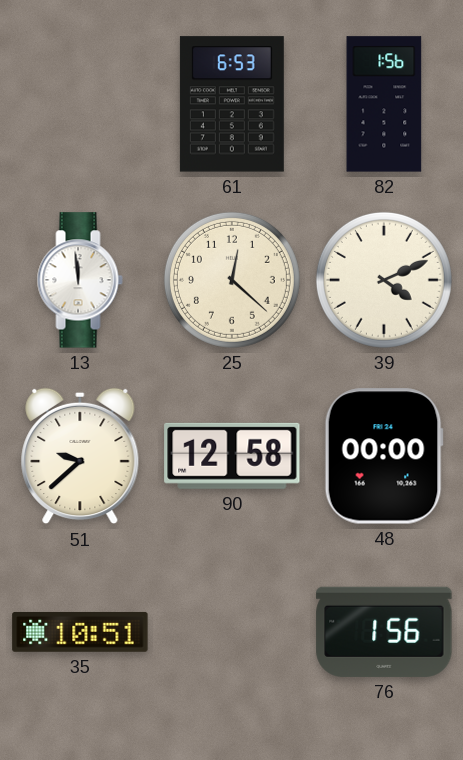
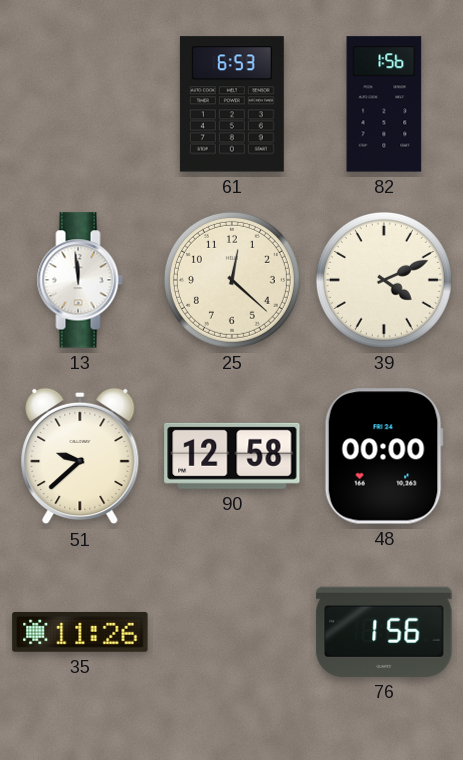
35: 10:51 -> 11:26 (80, 632)
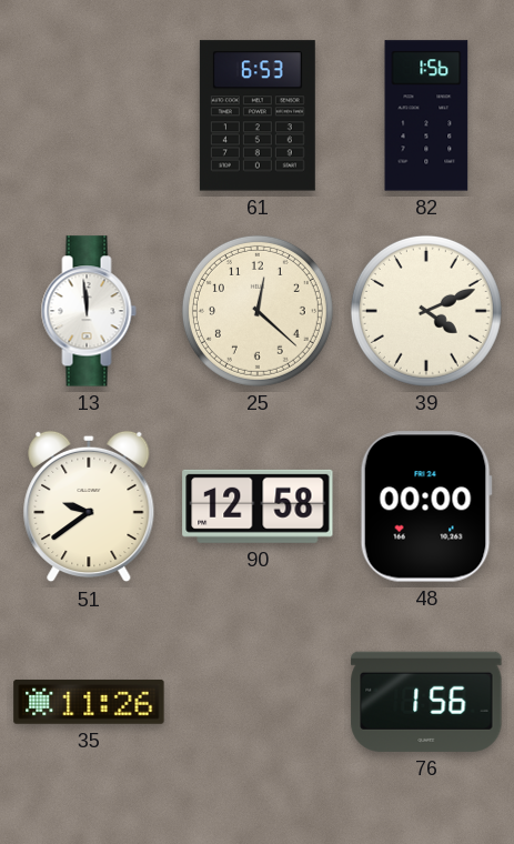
51: 9:38 -> 9:39 (89, 506)
